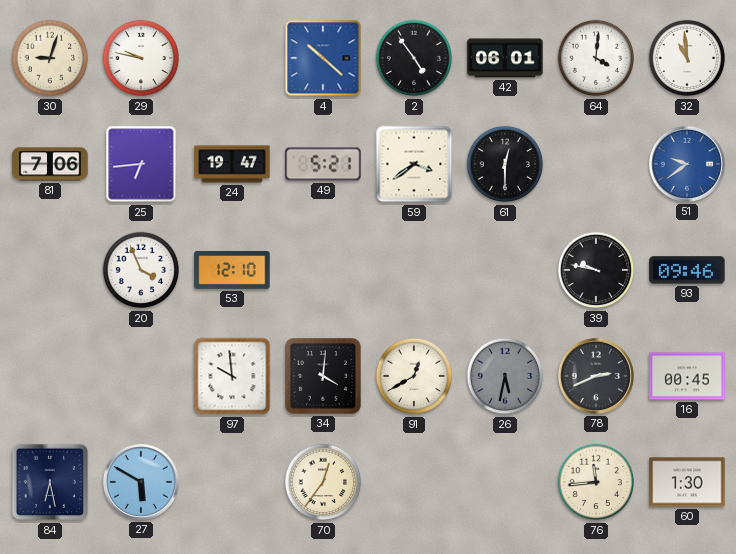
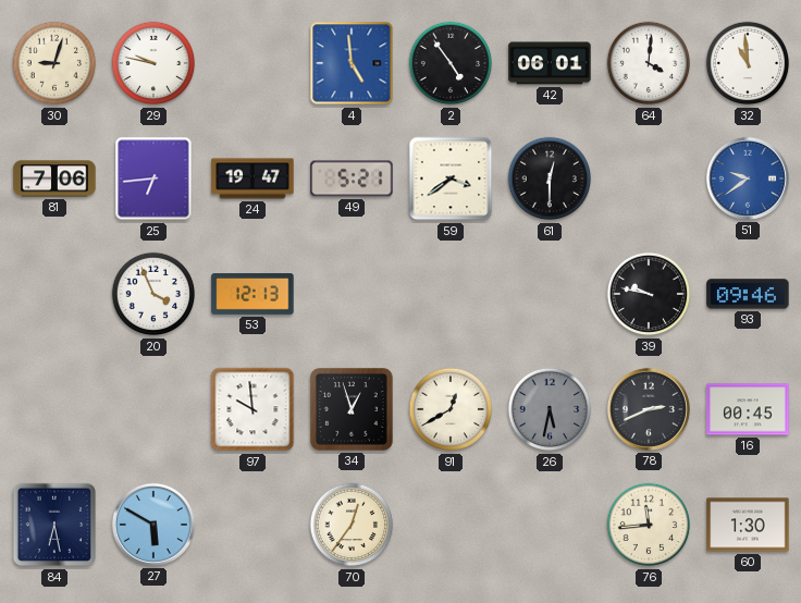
4: 10:22 -> 4:59 (352, 63)
53: 12:10 -> 12:13 (252, 295)
34: 4:01 -> 12:57 (352, 409)
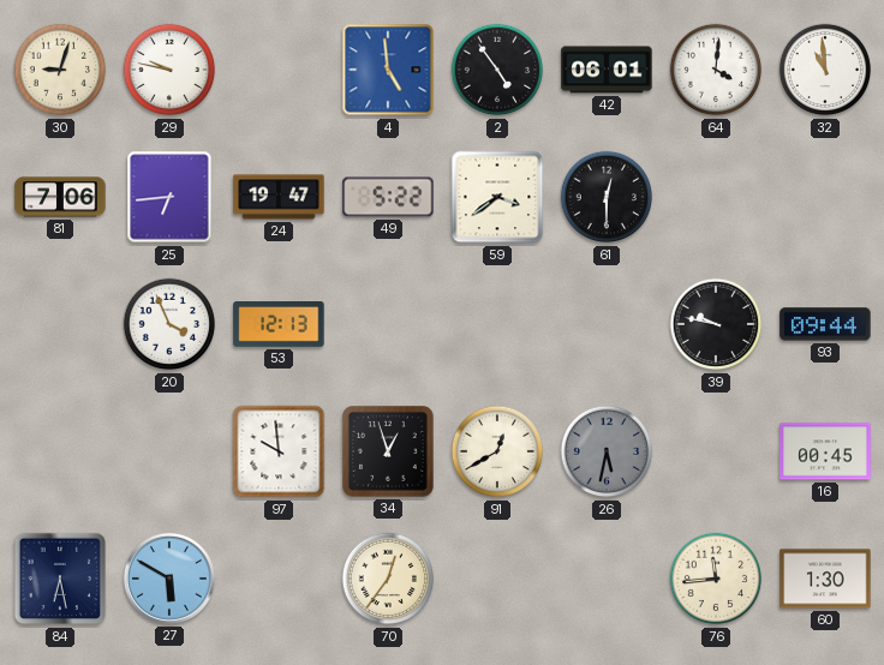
49: 5:21 -> 5:22 (388, 197)
51: 9:39 -> none (748, 179)
93: 09:46 -> 09:44 (825, 324)
78: 2:41 -> none (649, 409)
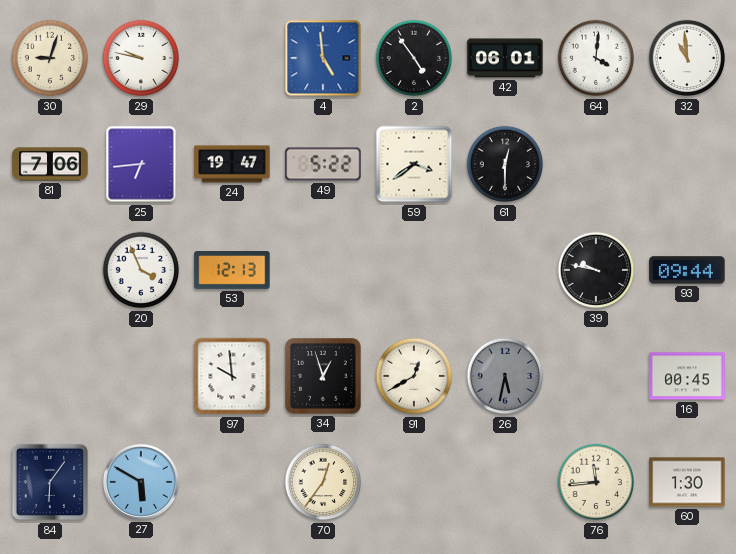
84: 6:28 -> 6:06 (50, 482)
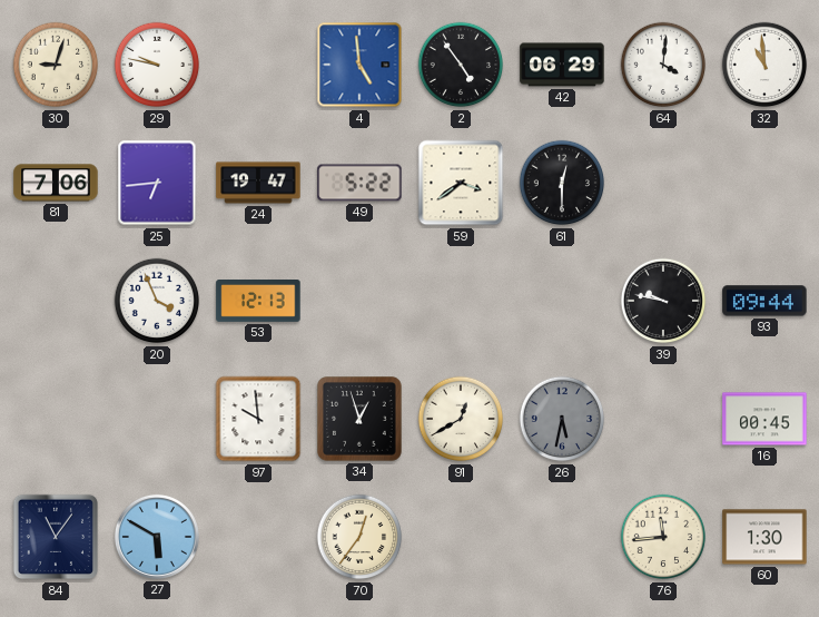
42: 06:01 -> 06:29 (562, 65)
84: 6:06 -> 11:06 (56, 537)
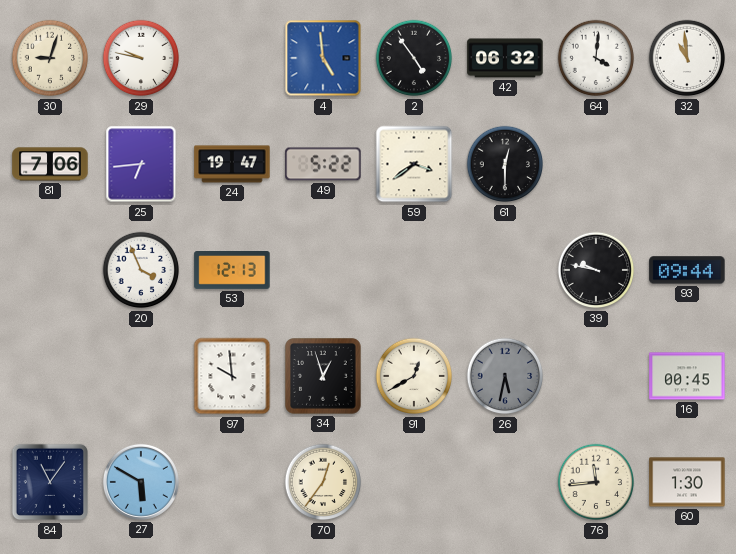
42: 06:29 -> 06:32 (505, 58)
